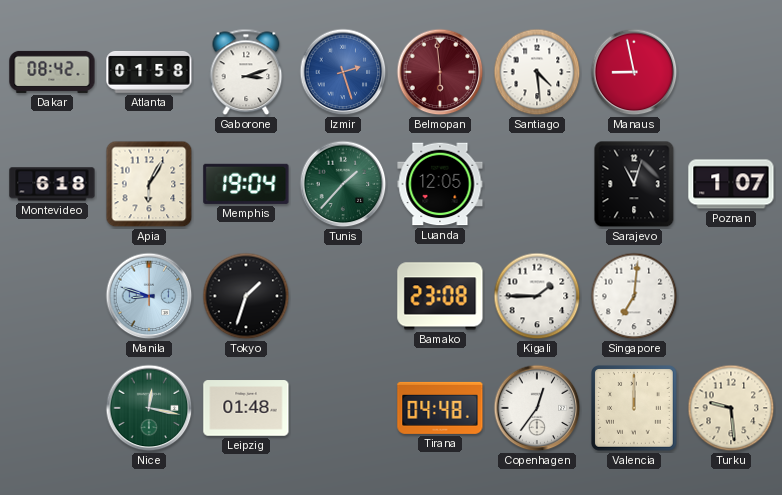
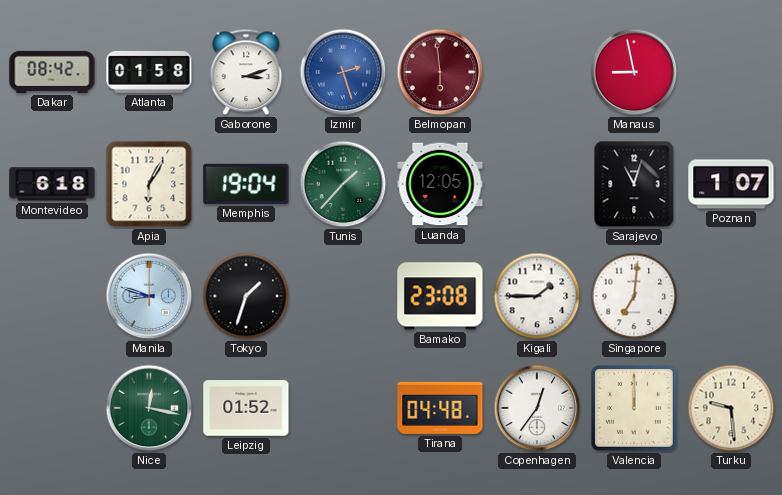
Santiago: 4:29 -> none (537, 72)
Leipzig: 01:48 -> 01:52 (246, 408)
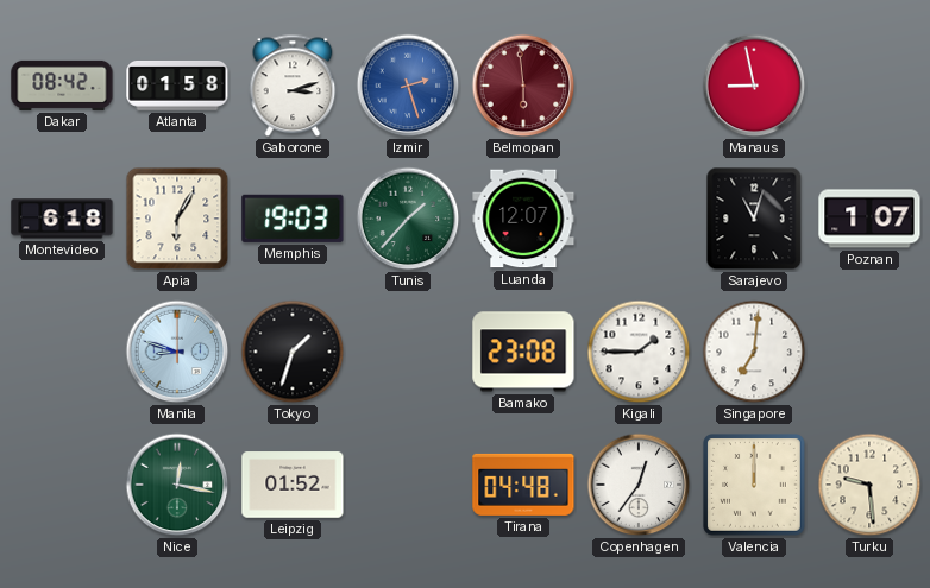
Memphis: 19:04 -> 19:03 (293, 219)
Luanda: 12:05 -> 12:07 (523, 219)
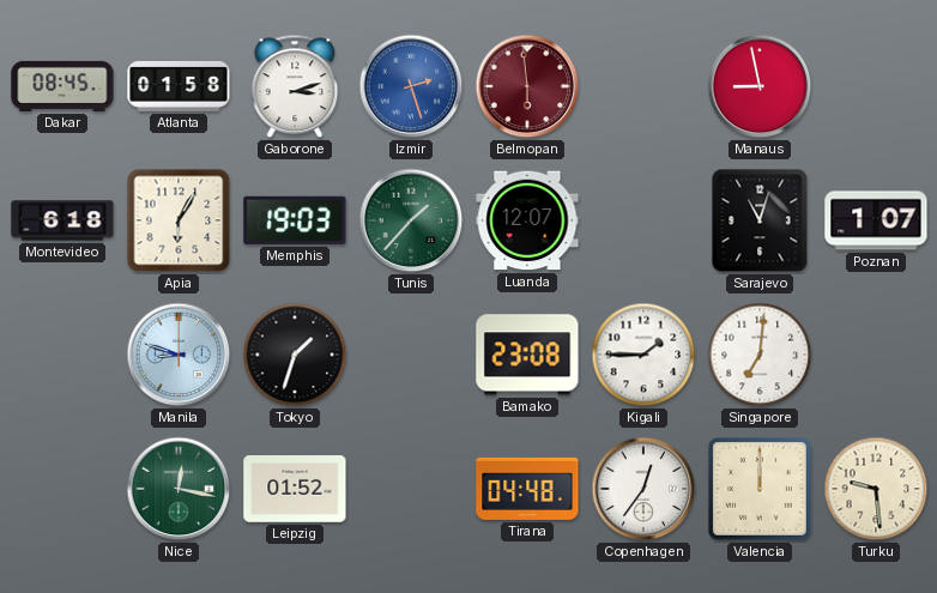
Dakar: 08:42 -> 08:45 (62, 86)
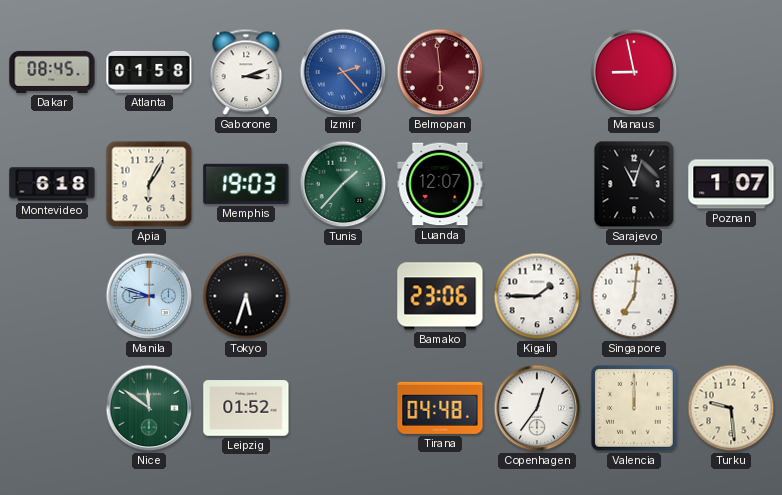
Izmir: 2:27 -> 2:23 (343, 72)
Tokyo: 1:33 -> 5:33 (246, 296)
Bamako: 23:08 -> 23:06 (440, 296)
Nice: 12:17 -> 11:51 (149, 408)
